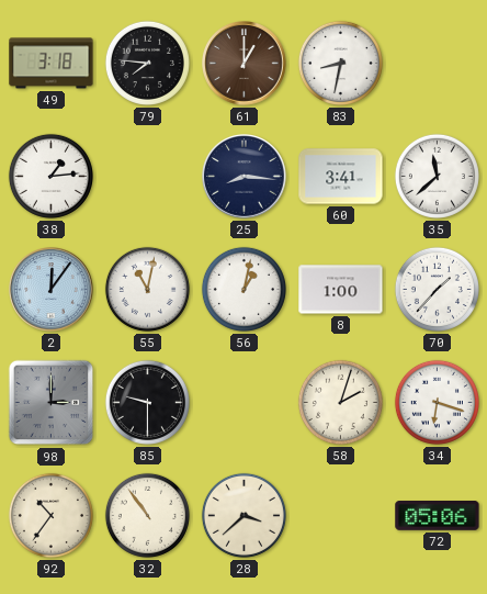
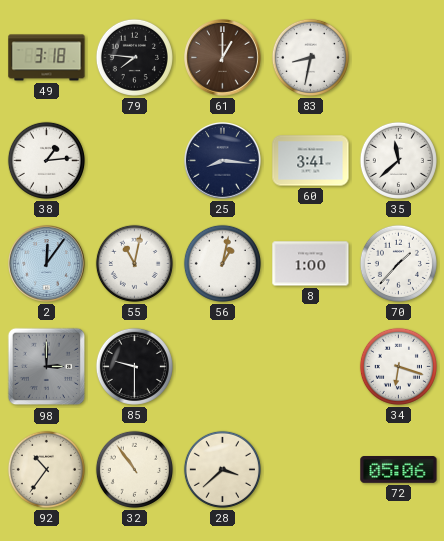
58: 2:03 -> none (340, 402)
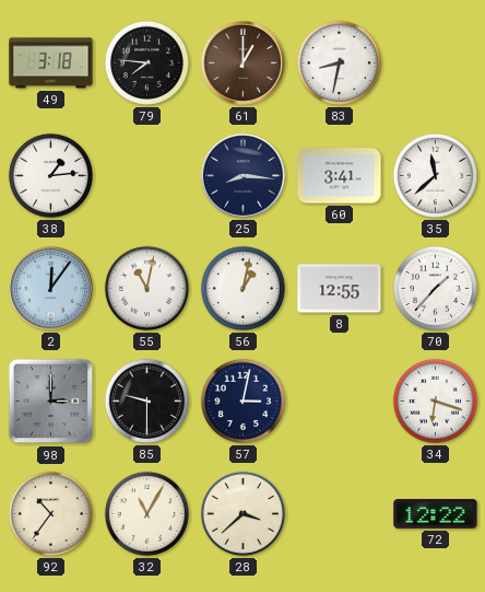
8: 1:00 -> 12:55 (340, 289)
57: none -> 3:02 (242, 401)
32: 10:54 -> 11:05 (146, 513)
72: 05:06 -> 12:22 (436, 514)
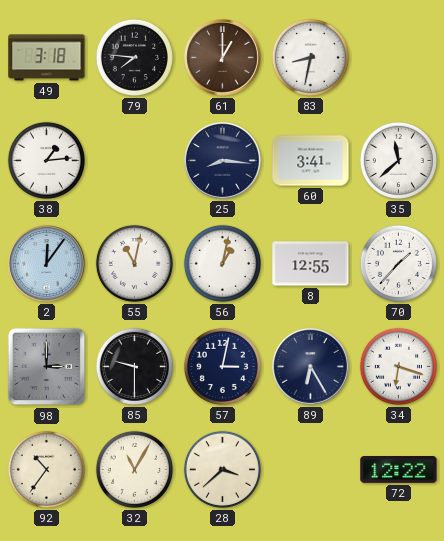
89: none -> 6:25 (311, 367)
